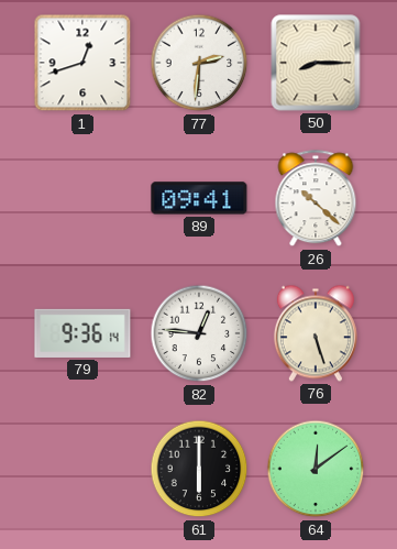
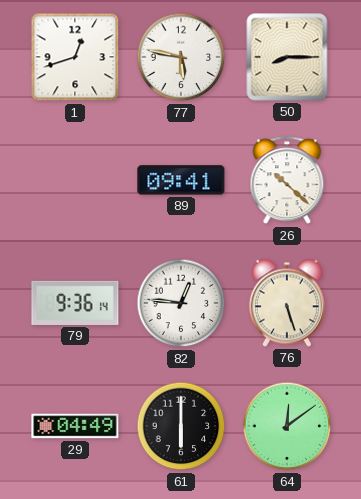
77: 2:31 -> 5:47 (181, 57)
29: none -> 04:49 (75, 426)
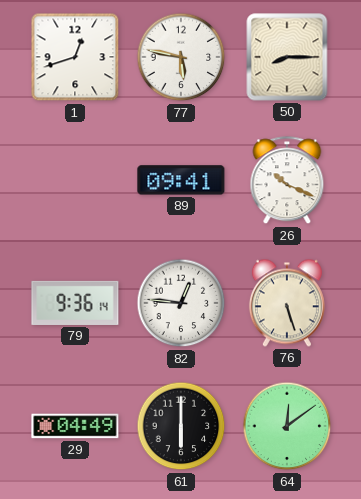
26: 10:22 -> 10:19 (287, 181)
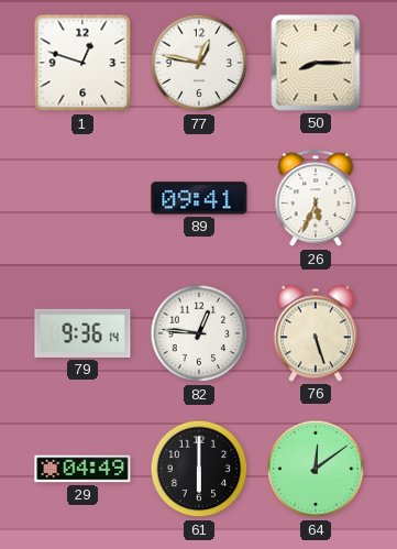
1: 12:42 -> 12:48 (82, 63)
77: 5:47 -> 12:47 (199, 63)
26: 10:19 -> 5:34 (316, 199)
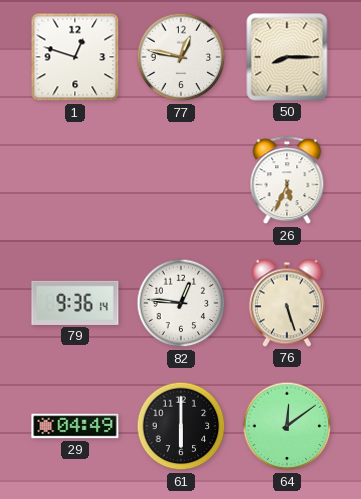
89: 09:41 -> none (199, 198)
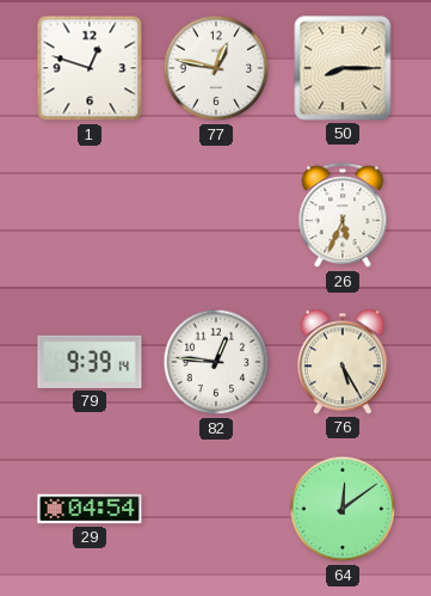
79: 9:36 -> 9:39 (90, 362)
76: 5:27 -> 5:25 (343, 362)
29: 04:49 -> 04:54 (90, 509)
61: 6:00 -> none (181, 426)
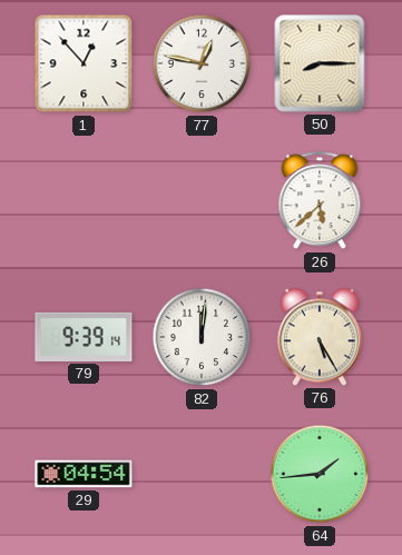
1: 12:48 -> 12:53 (84, 63)
26: 5:34 -> 5:38 (320, 201)
82: 12:46 -> 12:01 (202, 337)
64: 12:09 -> 1:44 (320, 474)
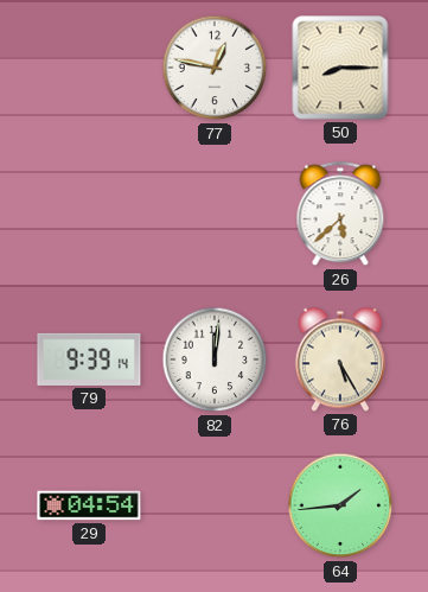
1: 12:53 -> none (84, 63)
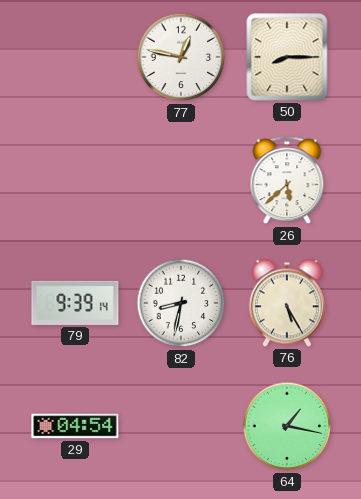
82: 12:01 -> 8:32 (181, 303)
64: 1:44 -> 1:17 (287, 426)
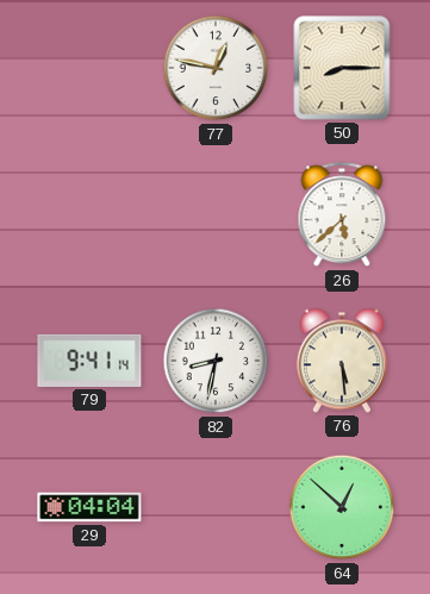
79: 9:39 -> 9:41 (89, 361)
76: 5:25 -> 5:29 (342, 361)
29: 04:54 -> 04:04 (89, 507)
64: 1:17 -> 12:52 (342, 507)
